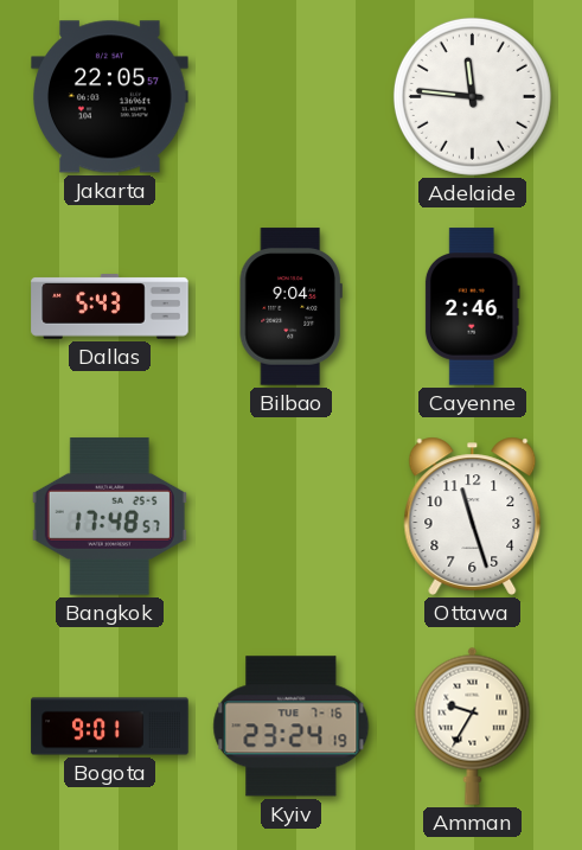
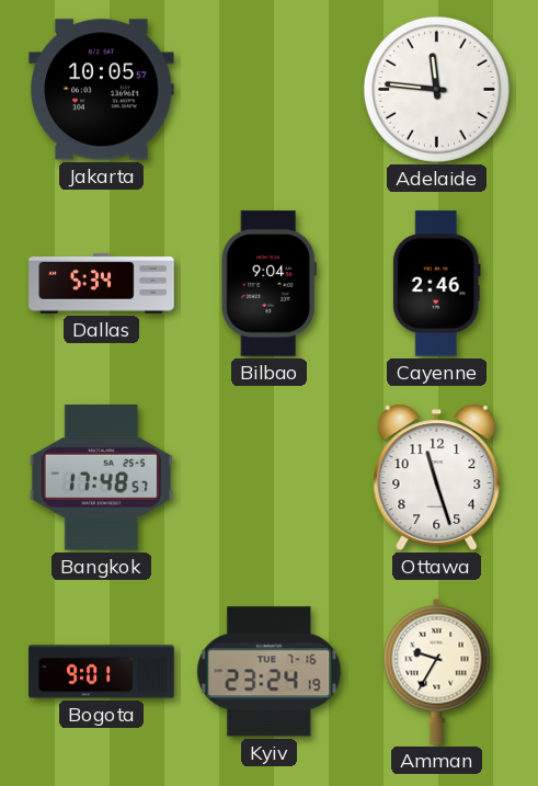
Jakarta: 22:05 -> 10:05 (102, 90)
Dallas: 5:43 -> 5:34 (102, 284)
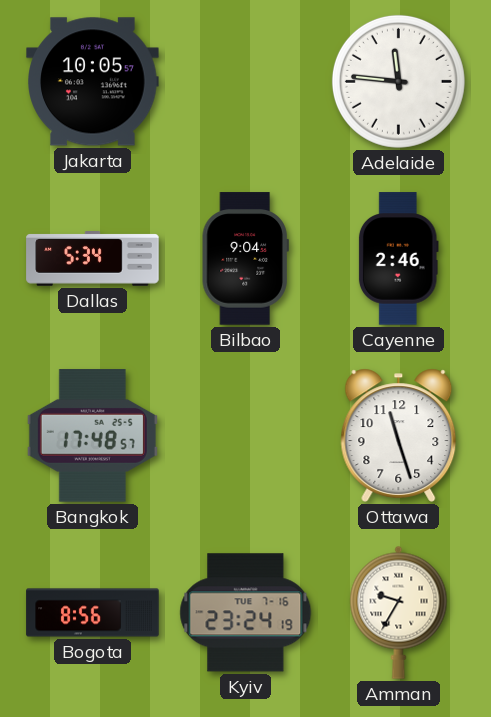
Bogota: 9:01 -> 8:56 (93, 613)
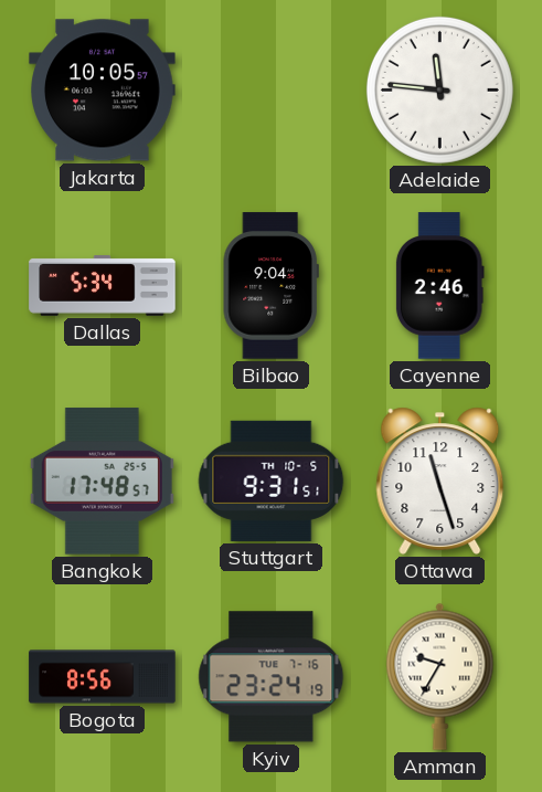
Stuttgart: none -> 9:31 (272, 481)
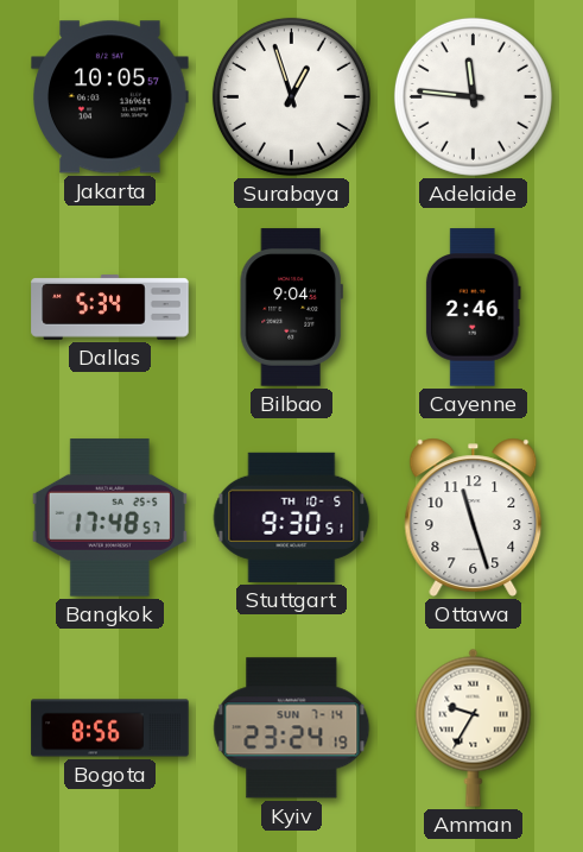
Surabaya: none -> 12:57 (291, 96)
Stuttgart: 9:31 -> 9:30 (292, 517)
Kyiv date: TUE 7-16 -> SUN 7-14 (292, 728)
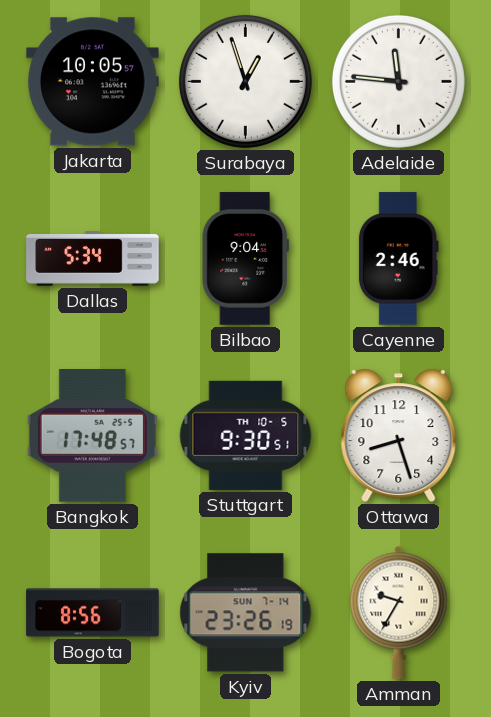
Ottawa: 11:27 -> 8:27 (399, 435)
Kyiv: 23:24 -> 23:26 (246, 613)
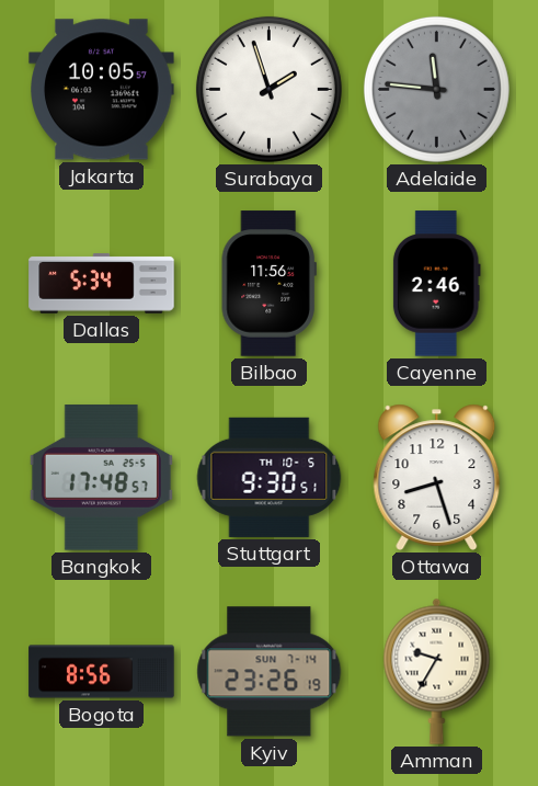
Surabaya: 12:57 -> 1:57 (268, 89)
Adelaide dial: white -> grey (436, 89)
Bilbao: 9:04 -> 11:56 (268, 284)
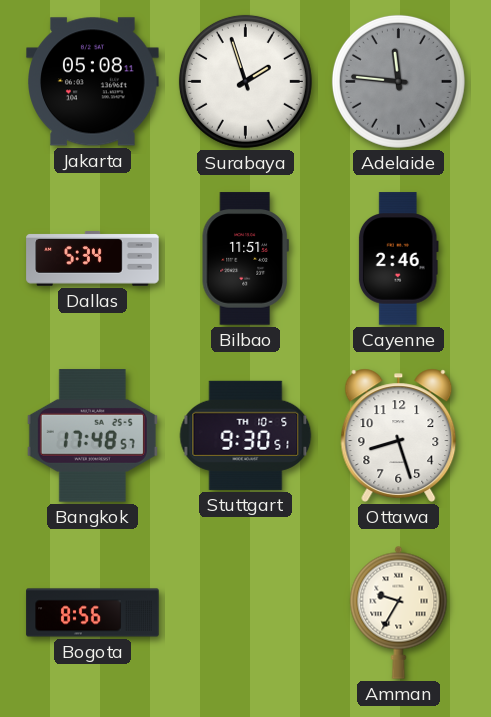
Jakarta: 10:05 -> 05:08 (93, 82)
Bilbao: 11:56 -> 11:51 (245, 259)
Kyiv: 23:26 -> none (270, 672)
